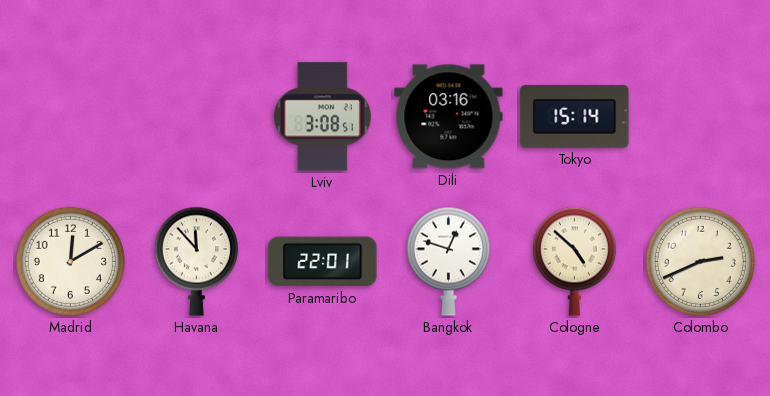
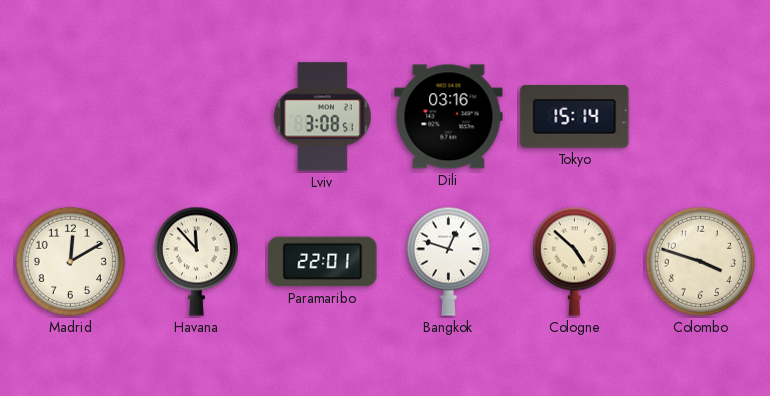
Colombo: 2:41 -> 3:48 (700, 261)
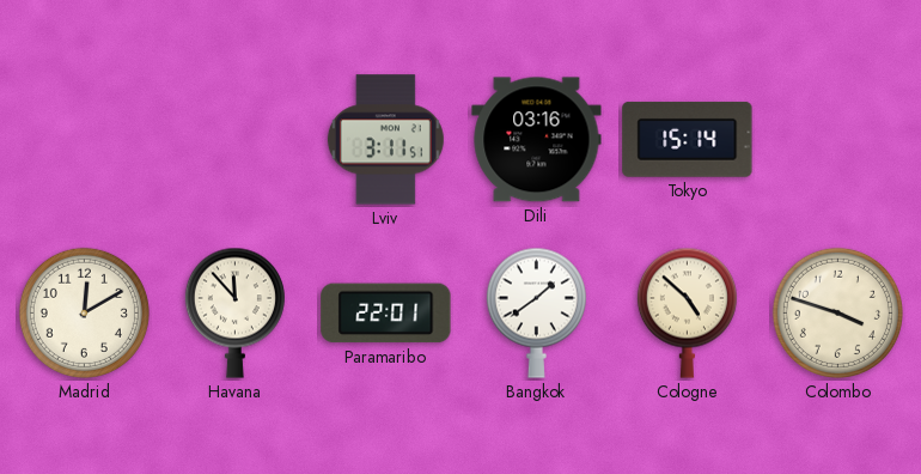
Lviv: 3:08 -> 3:11 (385, 140)
Bangkok: 12:48 -> 1:39 (536, 312)
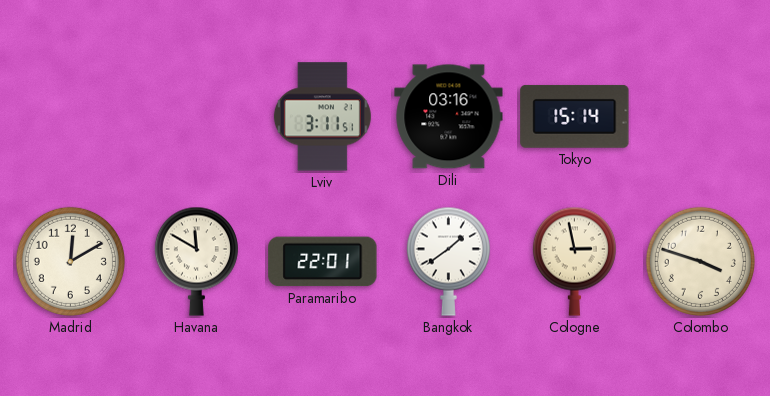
Havana: 11:53 -> 11:50 (196, 261)
Cologne: 4:52 -> 2:58 (574, 261)
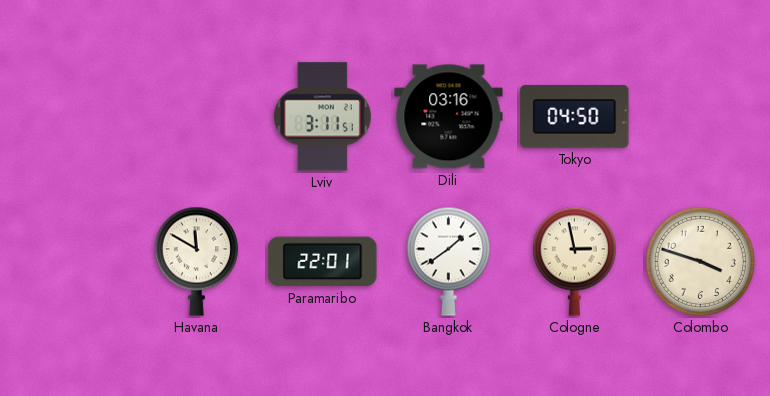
Tokyo: 15:14 -> 04:50 (575, 116)
Madrid: 12:10 -> none (70, 261)
